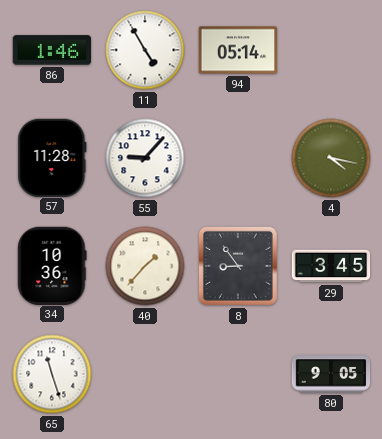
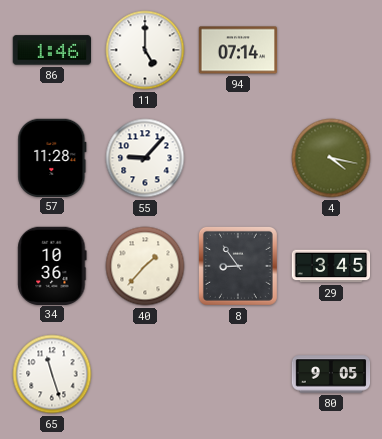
11: 4:55 -> 5:00 (145, 50)
94: 05:14 -> 07:14 (238, 50)
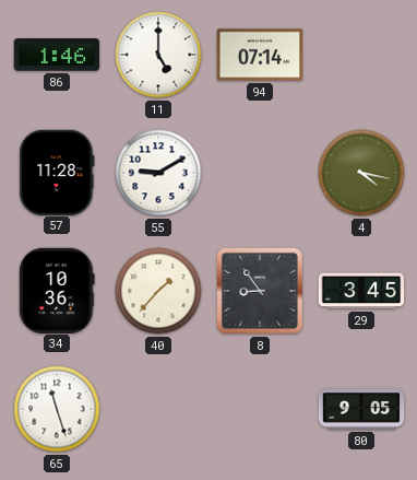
55: 9:07 -> 9:10 (158, 173)
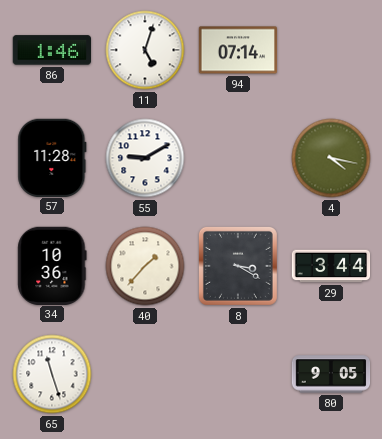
11: 5:00 -> 5:03 (145, 50)
8: 8:54 -> 3:20 (238, 266)
29: 3:45 -> 3:44 (331, 266)
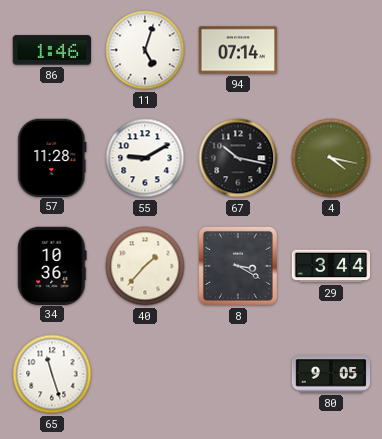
67: none -> 10:17 (238, 158)
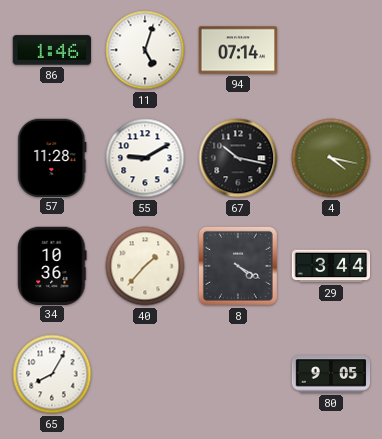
8: 3:20 -> 4:20 (238, 266)
65: 11:27 -> 8:05 (52, 374)
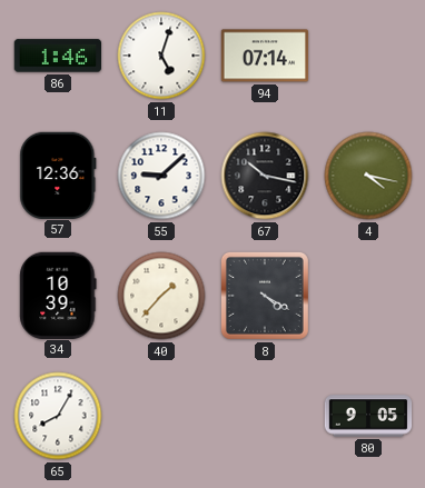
57: 11:28 -> 12:36 (58, 175)
55: 9:10 -> 9:08 (161, 176)
34: 10:36 -> 10:39 (58, 295)
29: 3:44 -> none (331, 266)
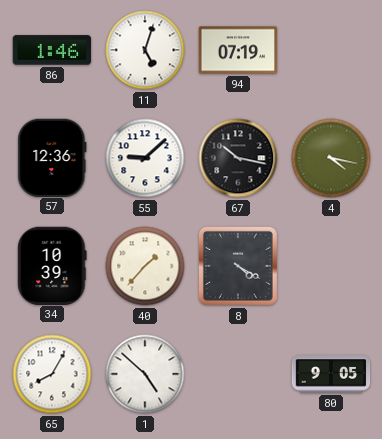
94: 07:14 -> 07:19 (238, 50)
1: none -> 4:52 (145, 374)
